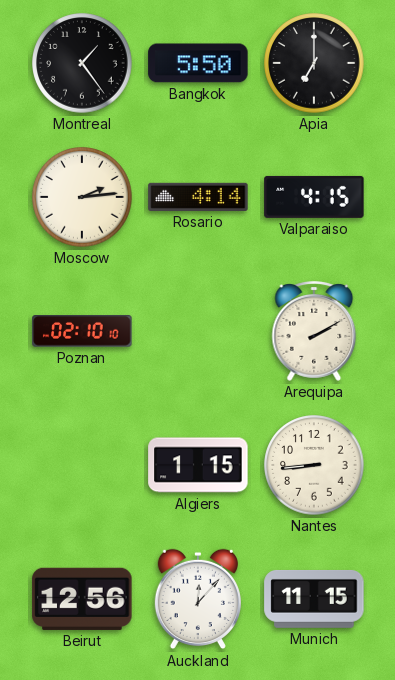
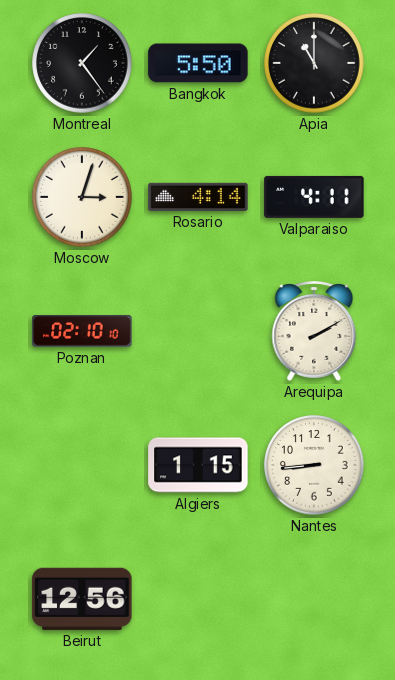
Apia: 7:00 -> 11:00 (314, 63)
Moscow: 2:14 -> 3:03 (82, 197)
Valparaiso: 4:15 -> 4:11 (314, 197)
Auckland: 12:07 -> none (198, 599)
Munich: 11:15 -> none (314, 599)
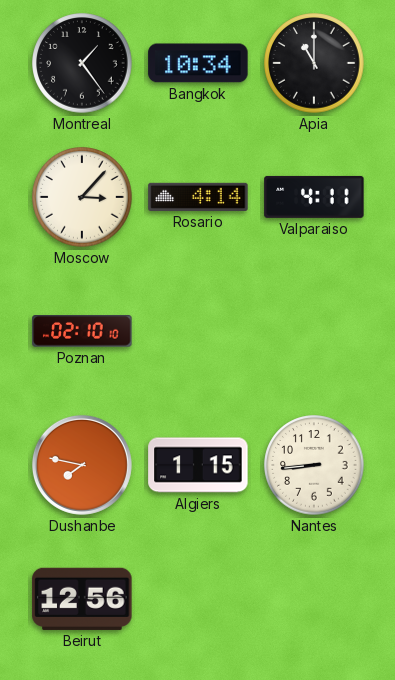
Bangkok: 5:50 -> 10:34 (198, 63)
Moscow: 3:03 -> 3:07 (82, 197)
Arequipa: 2:10 -> none (314, 332)
Dushanbe: none -> 7:47 (82, 465)
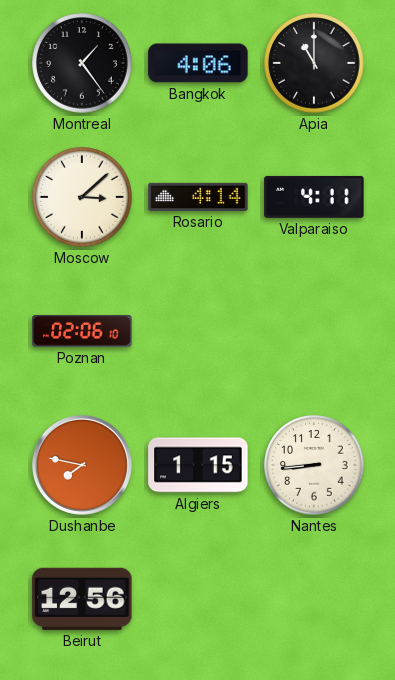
Bangkok: 10:34 -> 4:06 (198, 63)
Moscow: 3:07 -> 3:08 (82, 197)
Poznan: 02:10 -> 02:06 (82, 331)
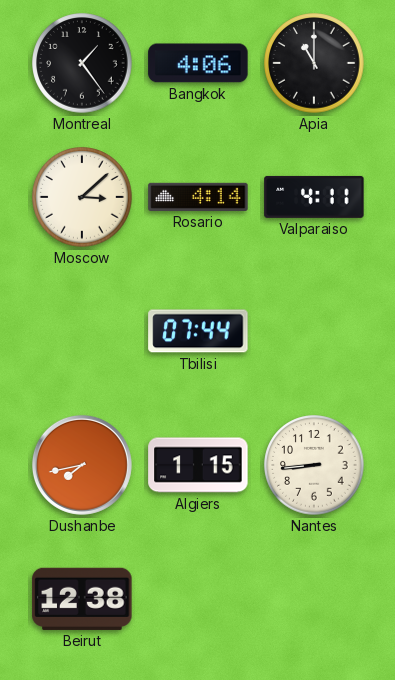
Poznan: 02:06 -> none (82, 331)
Tbilisi: none -> 07:44 (198, 331)
Dushanbe: 7:47 -> 7:43 (82, 465)
Beirut: 12:56 -> 12:38 (82, 599)
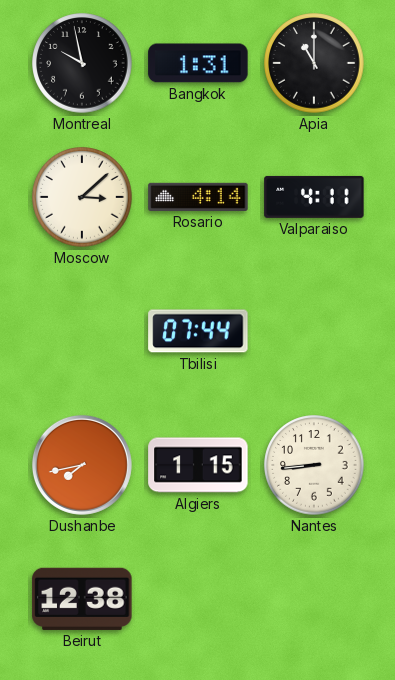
Montreal: 1:24 -> 9:58 (82, 63)
Bangkok: 4:06 -> 1:31 (198, 63)
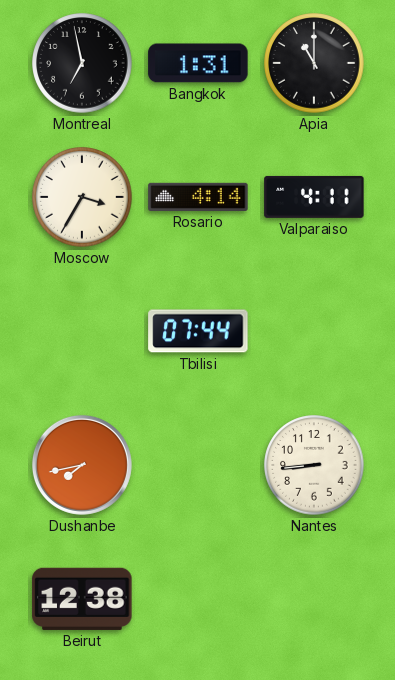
Montreal: 9:58 -> 6:58 (82, 63)
Moscow: 3:08 -> 3:35 (82, 197)
Algiers: 1:15 -> none (198, 465)
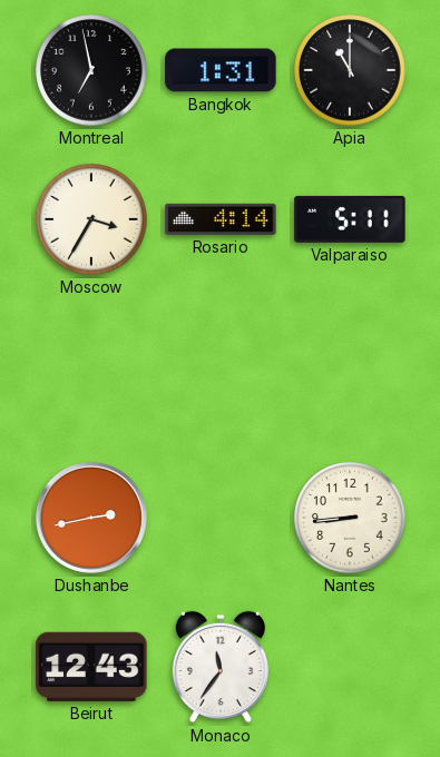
Valparaiso: 4:11 -> 5:11 (350, 219)
Tbilisi: 07:44 -> none (198, 331)
Dushanbe: 7:43 -> 2:43 (91, 518)
Beirut: 12:38 -> 12:43 (91, 667)
Monaco: none -> 11:36 (221, 667)
